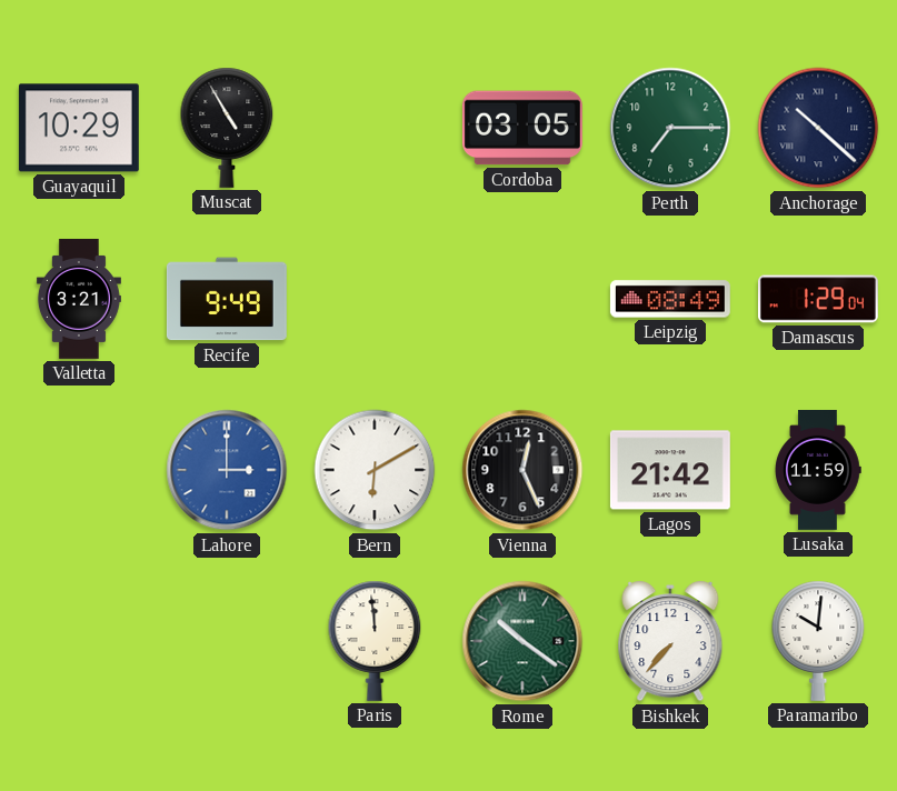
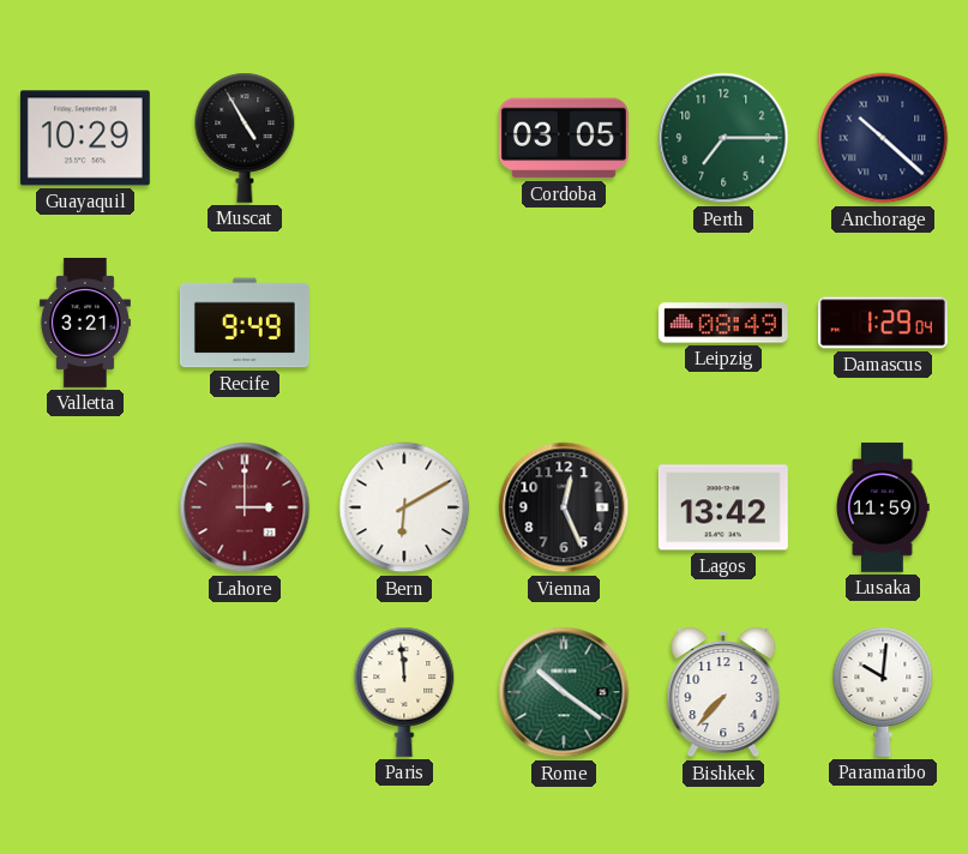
Lahore dial: blue -> burgundy (245, 507)
Lagos: 21:42 -> 13:42 (723, 507)
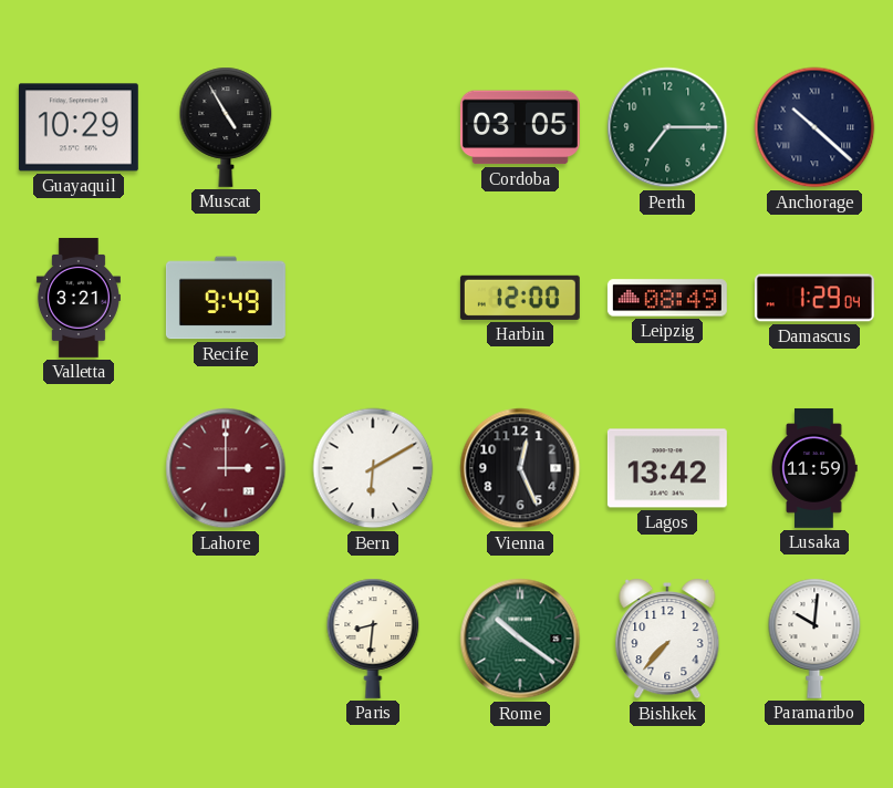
Harbin: none -> 12:00 (520, 298)
Paris: 11:59 -> 8:31 (373, 639)
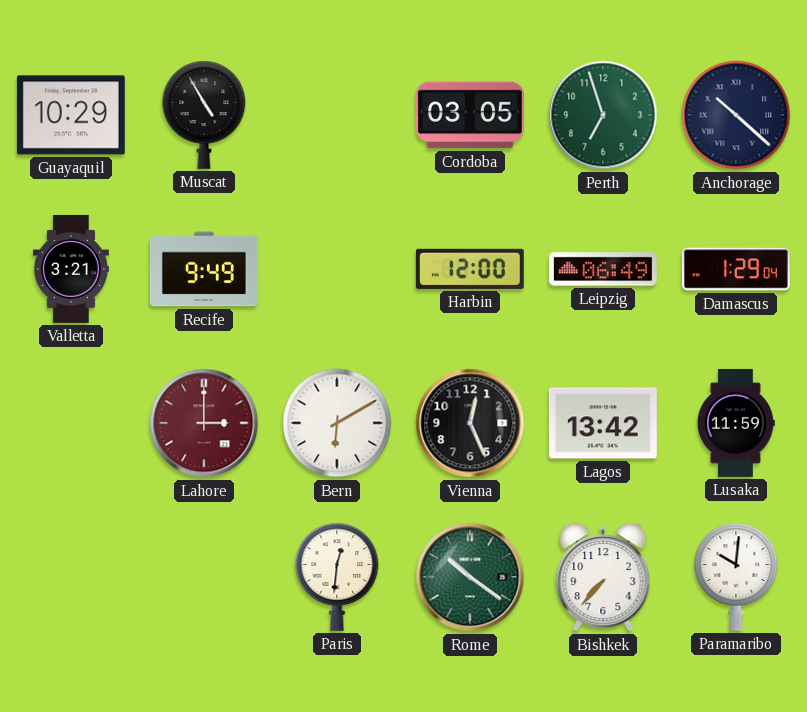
Perth: 7:15 -> 6:57 (603, 115)
Leipzig: 08:49 -> 06:49 (603, 269)
Paris: 8:31 -> 12:31 (337, 577)
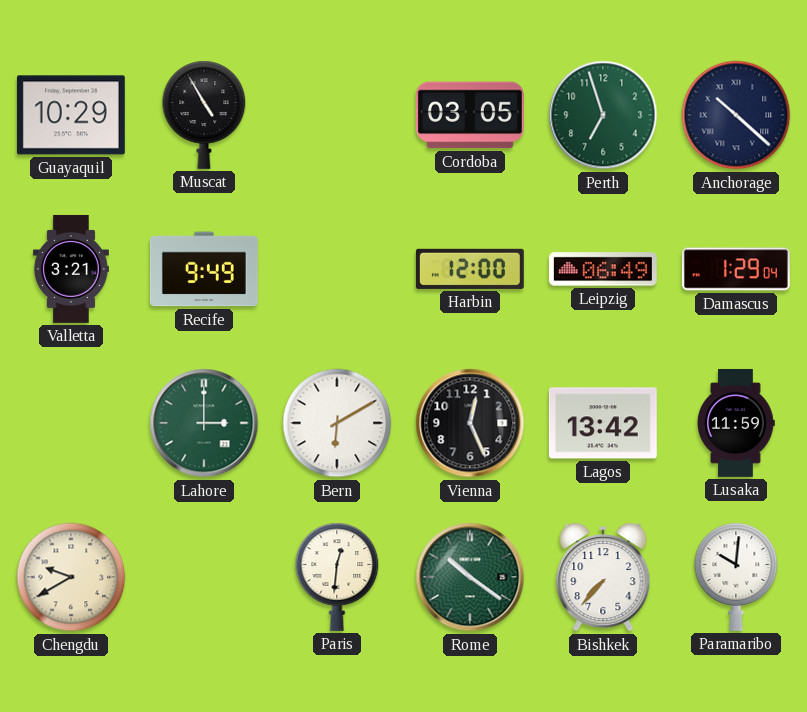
Lahore dial: burgundy -> green (204, 423)
Chengdu: none -> 9:40 (71, 577)
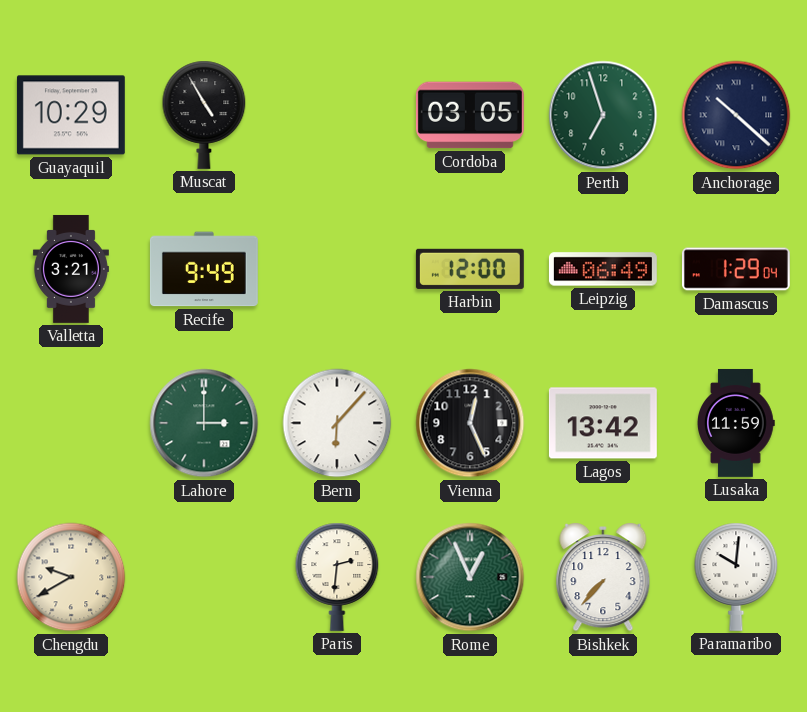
Bern: 6:10 -> 6:07 (337, 423)
Paris: 12:31 -> 2:31 (337, 577)
Rome: 10:21 -> 12:56 (470, 577)
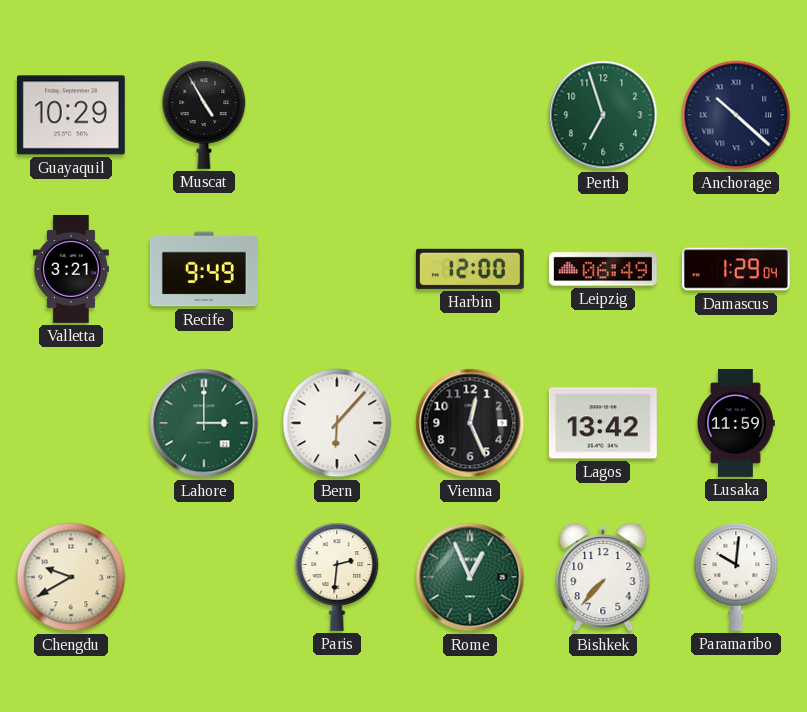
Cordoba: 03:05 -> none (470, 115)
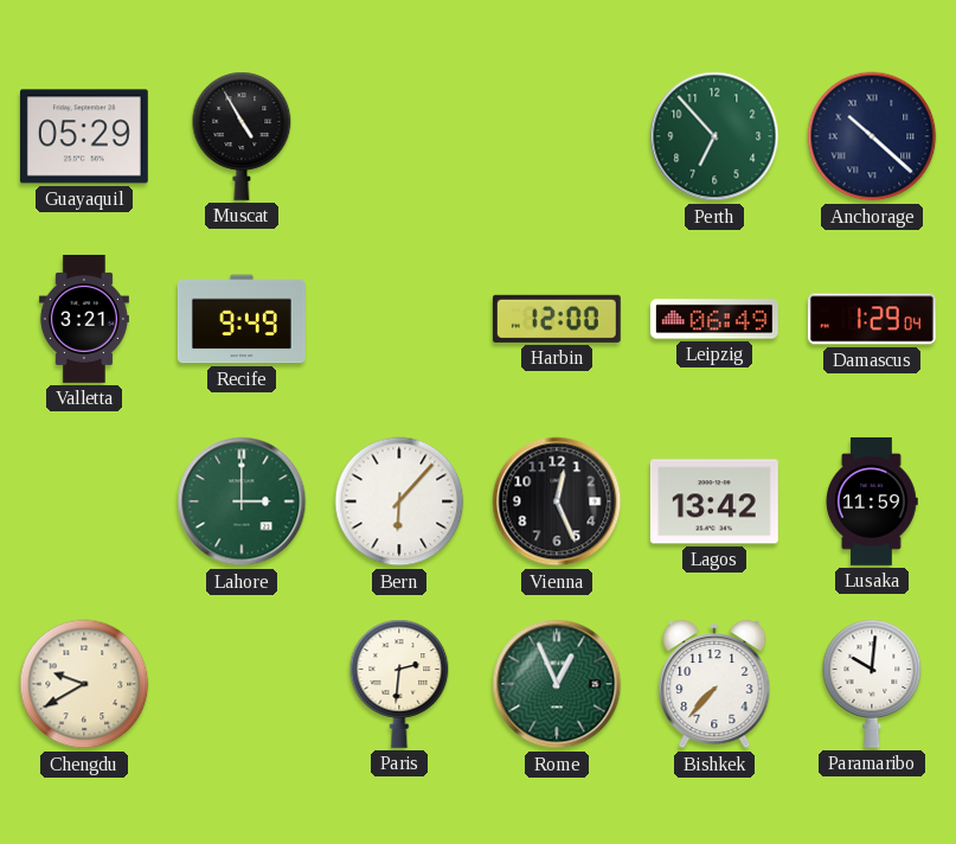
Guayaquil: 10:29 -> 05:29 (84, 136)
Perth: 6:57 -> 6:53 (714, 136)
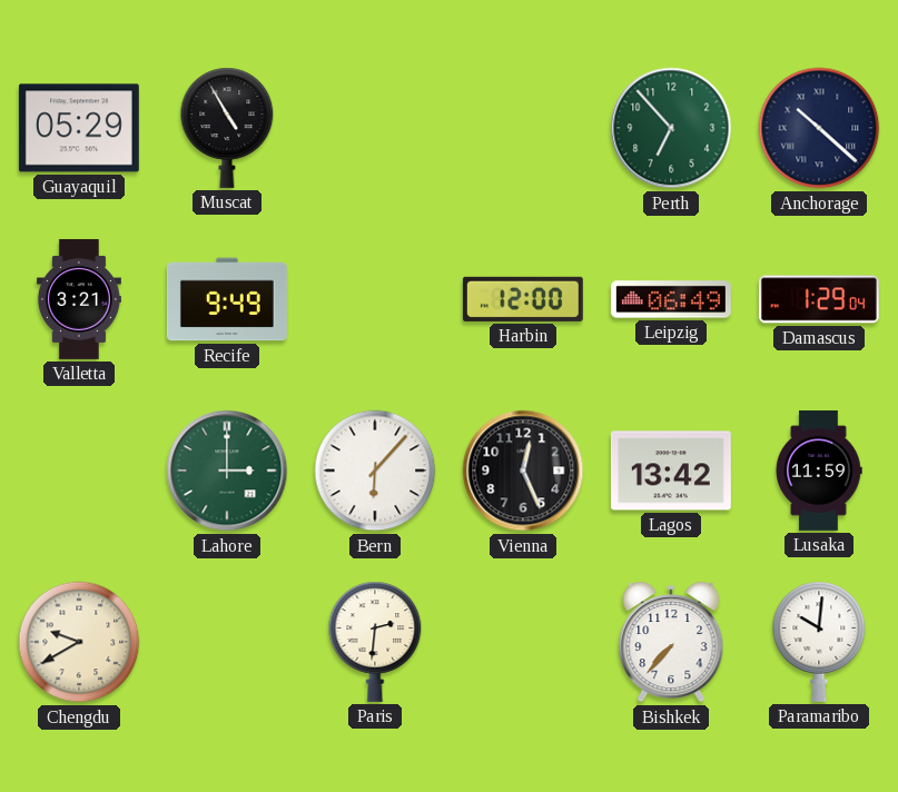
Rome: 12:56 -> none (557, 684)
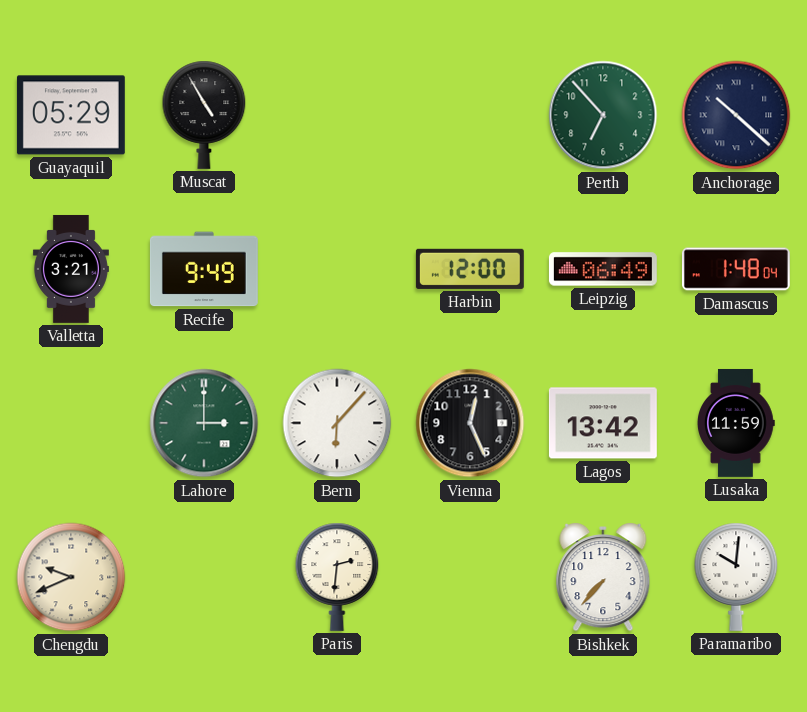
Damascus: 1:29 -> 1:48 (736, 269)
Chengdu: 9:40 -> 9:41 (71, 577)
